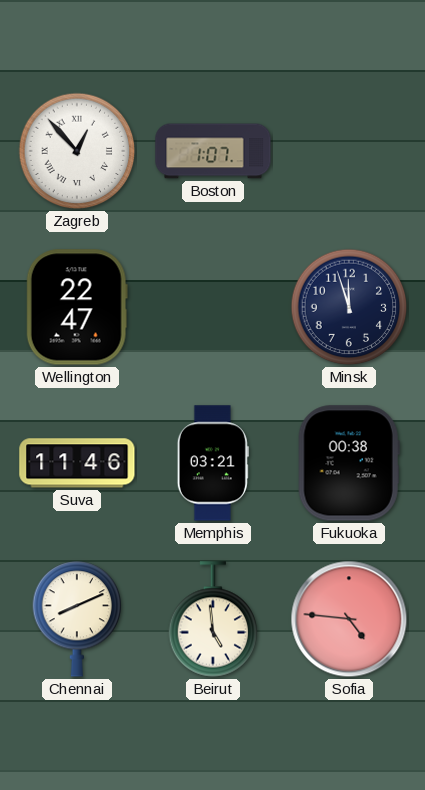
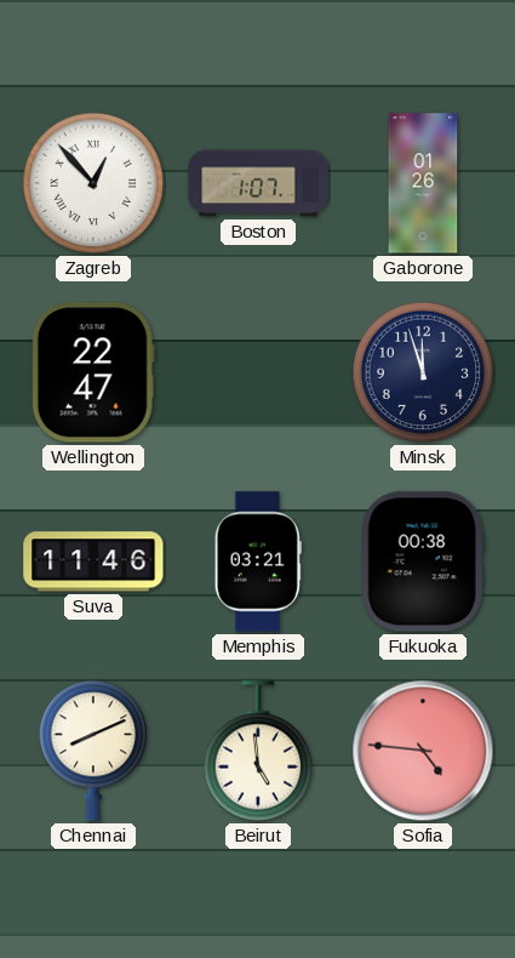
Gaborone: none -> 01:26 (423, 183)
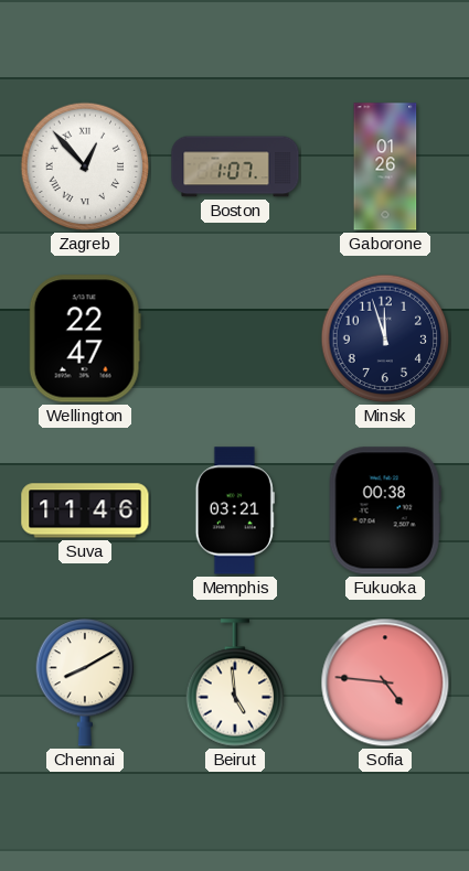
Chennai: 8:11 -> 8:10 (85, 682)
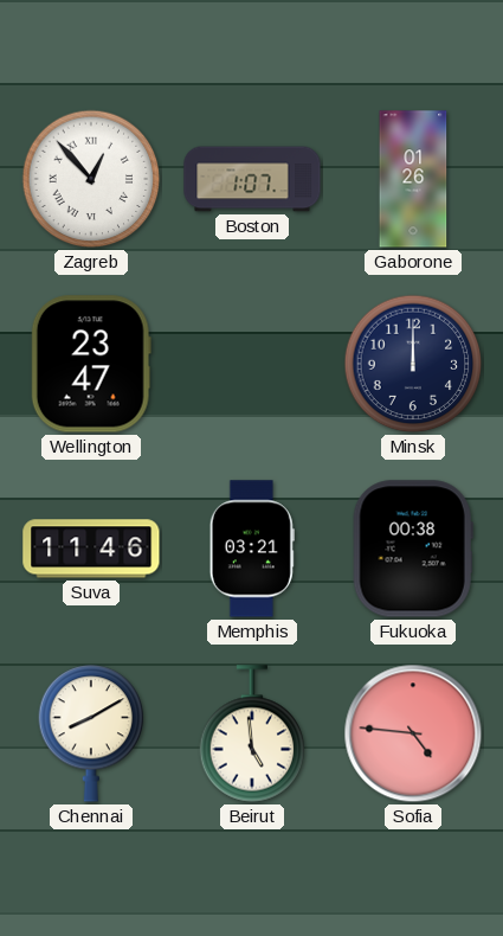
Wellington: 22:47 -> 23:47 (91, 364)
Minsk: 11:57 -> 12:00 (413, 364)
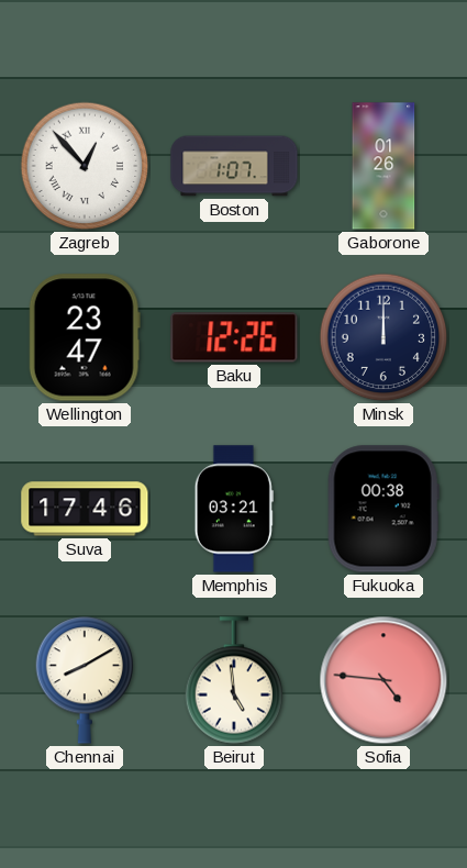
Baku: none -> 12:26 (234, 337)
Suva: 11:46 -> 17:46 (85, 509)
